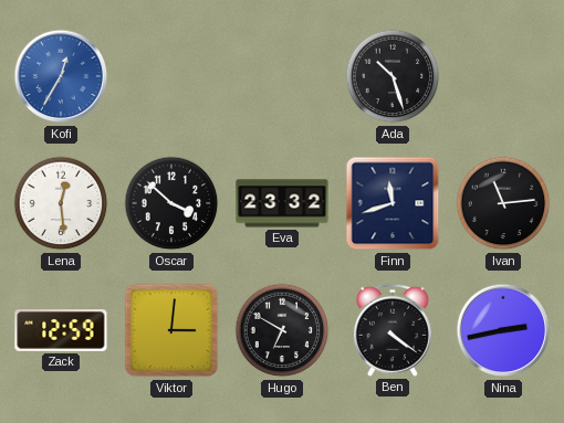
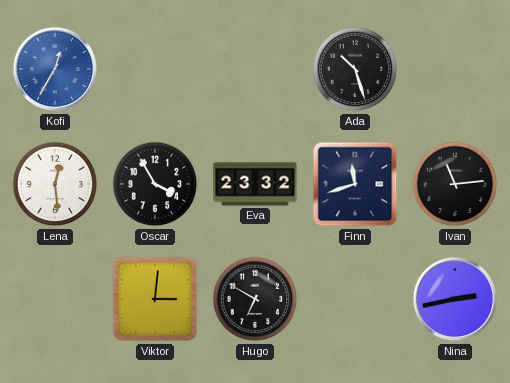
Oscar: 3:52 -> 3:55 (155, 184)
Zack: 12:59 -> none (61, 331)
Ben: 4:21 -> none (393, 330)
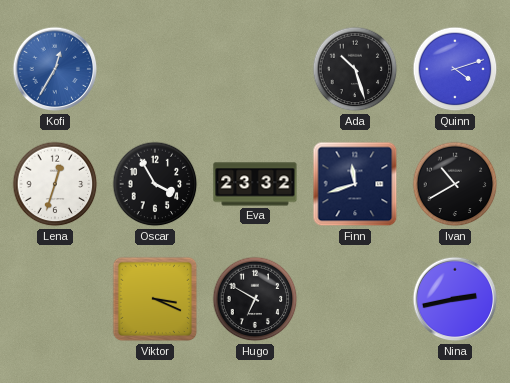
Quinn: none -> 4:12 (455, 69)
Lena: 12:29 -> 12:33 (55, 184)
Ivan: 11:14 -> 10:40 (455, 184)
Viktor: 3:01 -> 3:19 (155, 299)
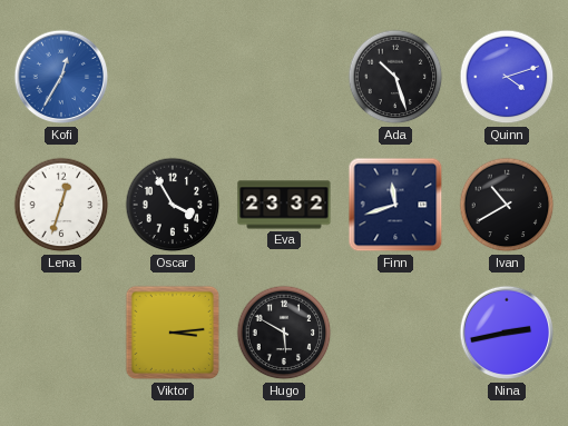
Viktor: 3:19 -> 3:14 (173, 333)
Hugo: 6:50 -> 5:50 (284, 333)
